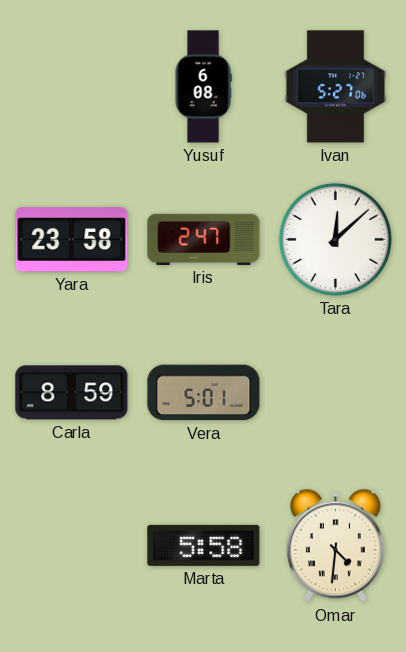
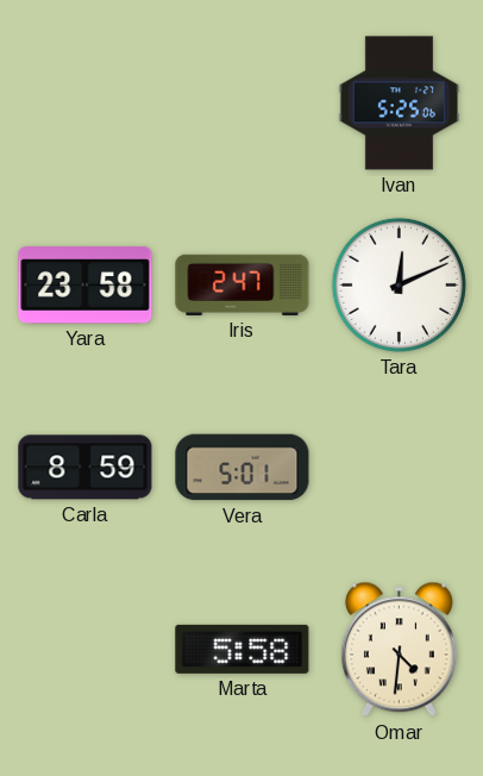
Yusuf: 6:08 -> none (203, 87)
Ivan: 5:27 -> 5:25 (399, 104)
Tara: 12:08 -> 12:11 (399, 284)
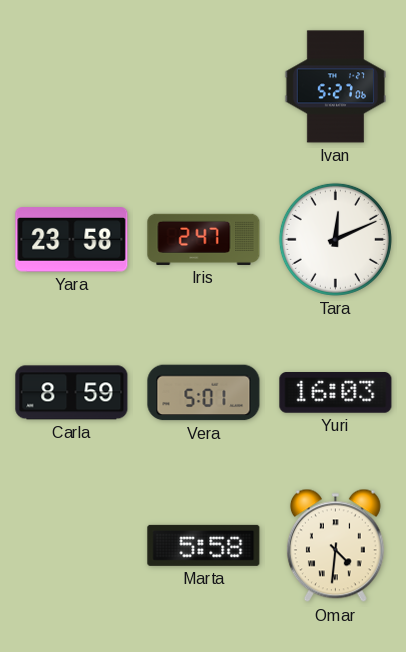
Ivan: 5:25 -> 5:27 (335, 87)
Yuri: none -> 16:03 (336, 393)
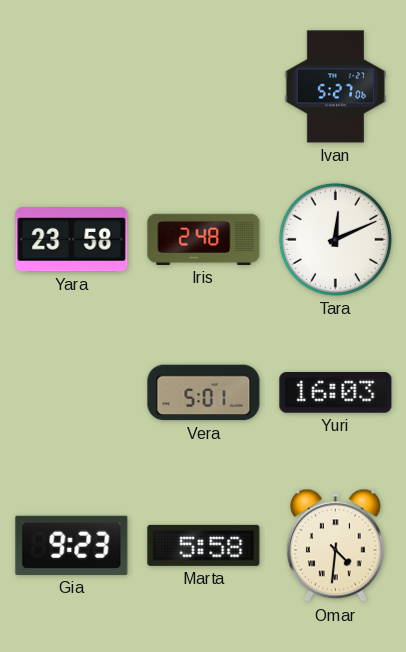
Iris: 2:47 -> 2:48 (204, 239)
Carla: 8:59 -> none (72, 393)
Gia: none -> 9:23 (72, 545)
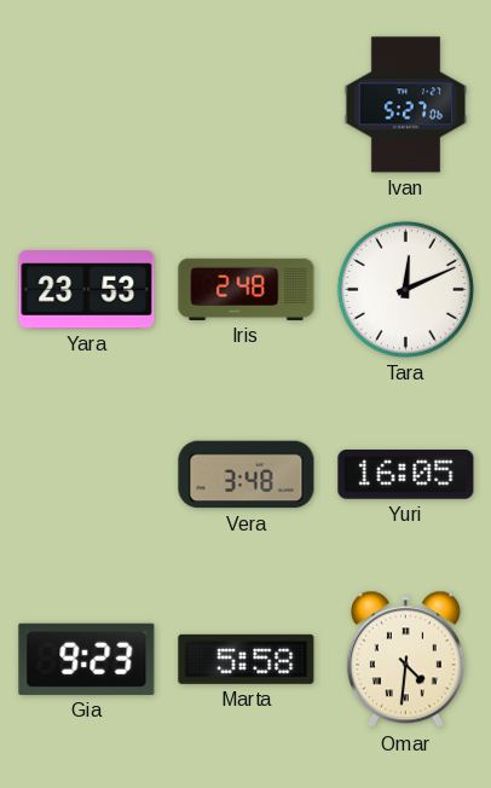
Yara: 23:58 -> 23:53 (87, 290)
Vera: 5:01 -> 3:48 (247, 475)
Yuri: 16:03 -> 16:05 (406, 475)
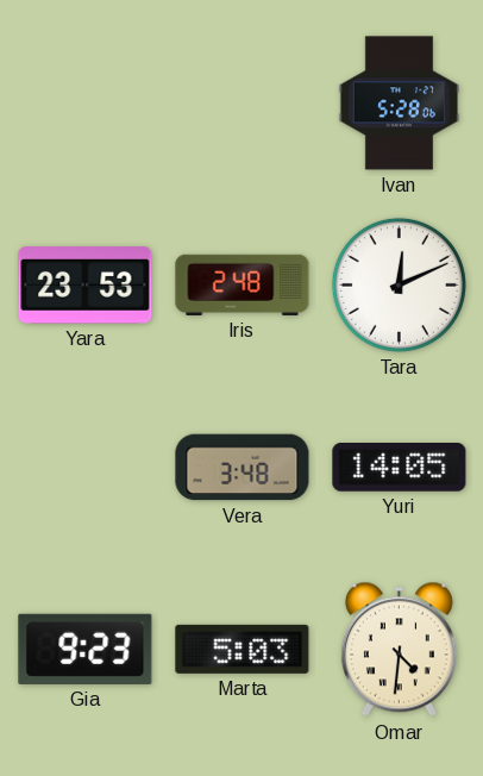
Ivan: 5:27 -> 5:28 (399, 104)
Yuri: 16:05 -> 14:05 (400, 468)
Marta: 5:58 -> 5:03 (243, 649)
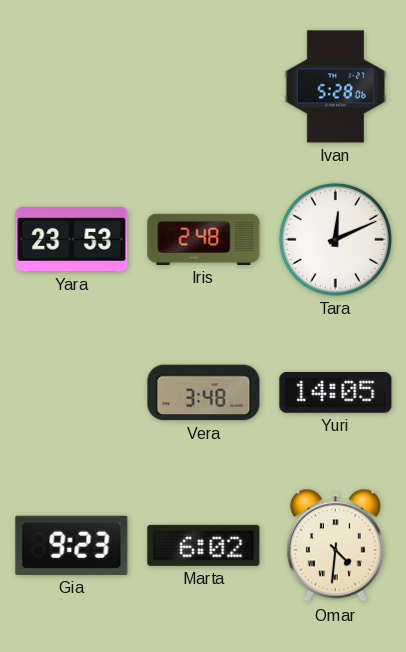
Marta: 5:03 -> 6:02 (204, 545)
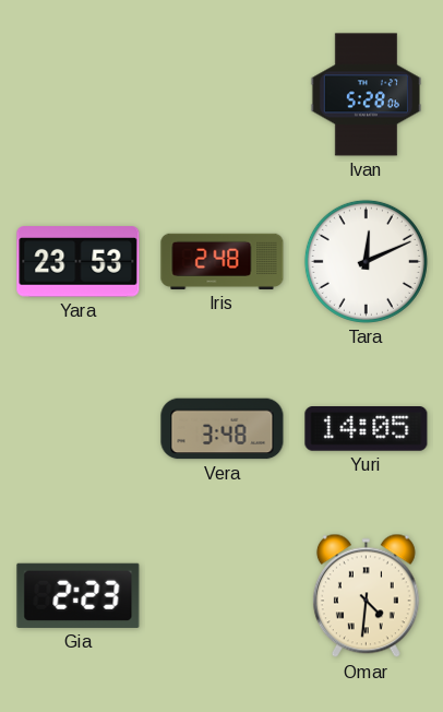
Gia: 9:23 -> 2:23 (79, 595)
Marta: 6:02 -> none (204, 545)
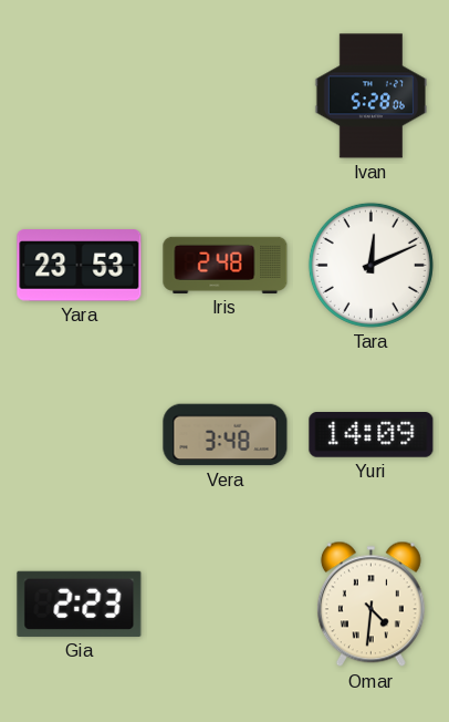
Yuri: 14:05 -> 14:09 (372, 435)
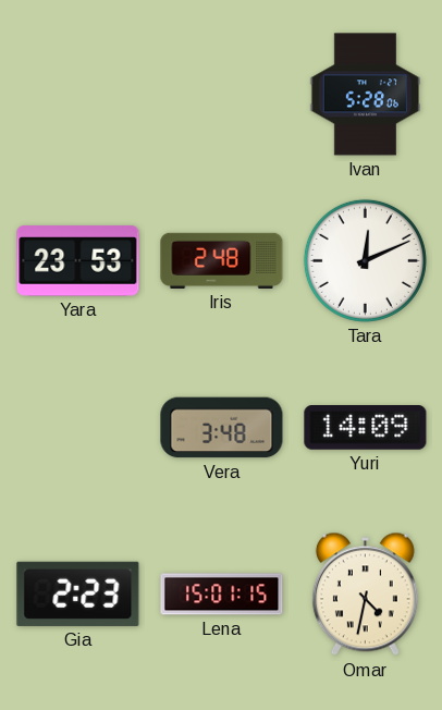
Lena: none -> 15:01 (222, 595)
Omar: 4:31 -> 4:32 (365, 595)
